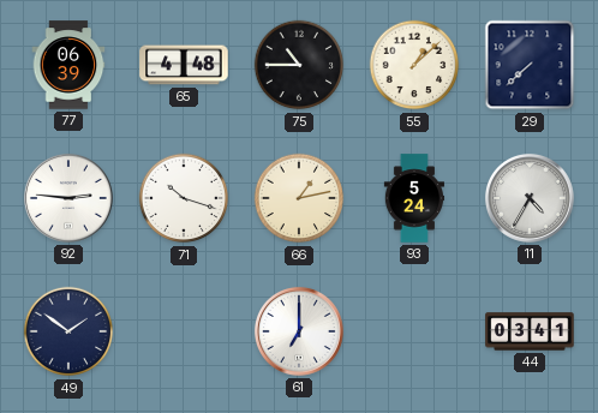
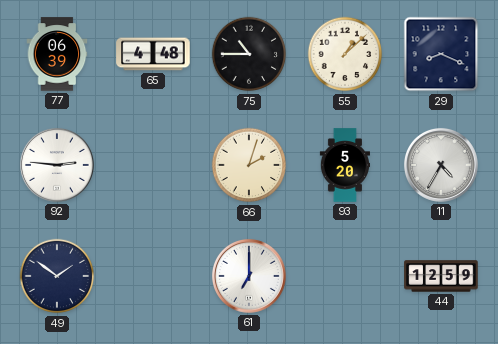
29: 7:38 -> 8:19 (441, 54)
71: 10:18 -> none (184, 198)
66: 1:13 -> 2:03 (249, 165)
93: 5:24 -> 5:20 (344, 165)
44: 03:41 -> 12:59 (441, 276)
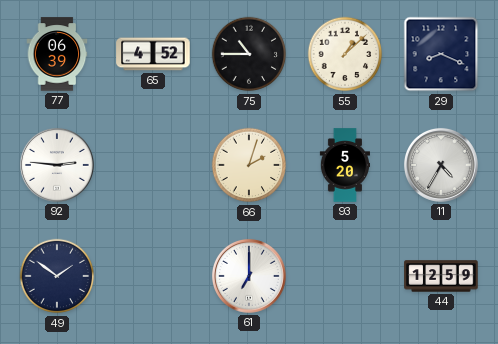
65: 4:48 -> 4:52 (153, 54)
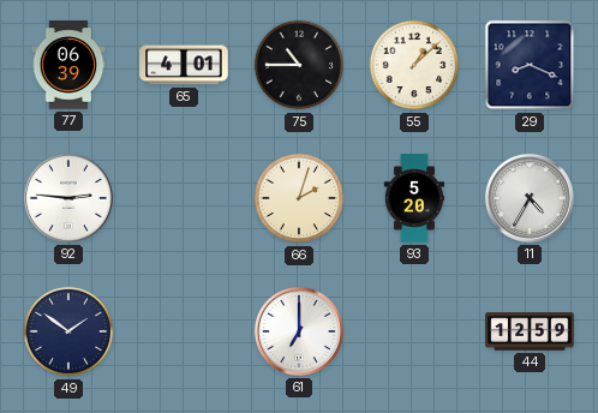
65: 4:52 -> 4:01 (184, 65)
